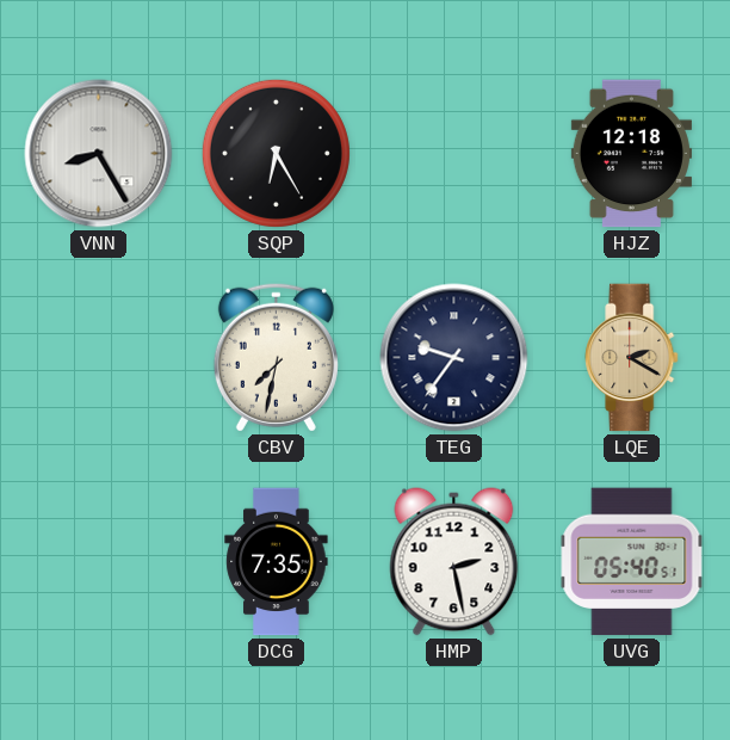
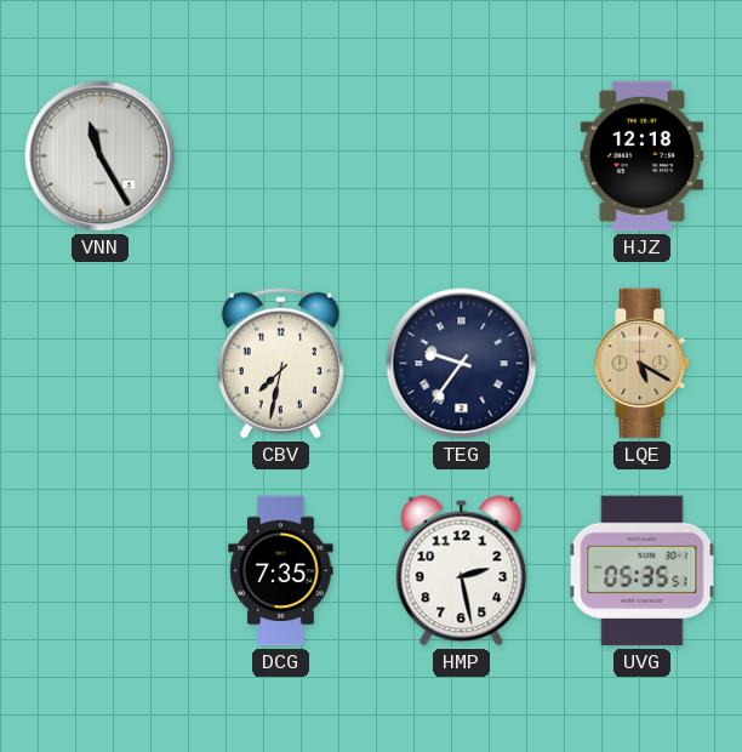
VNN: 8:25 -> 11:25 (101, 156)
SQP: 6:25 -> none (276, 153)
LQE: 2:20 -> 5:20 (643, 364)
UVG: 05:40 -> 05:35 (643, 571)
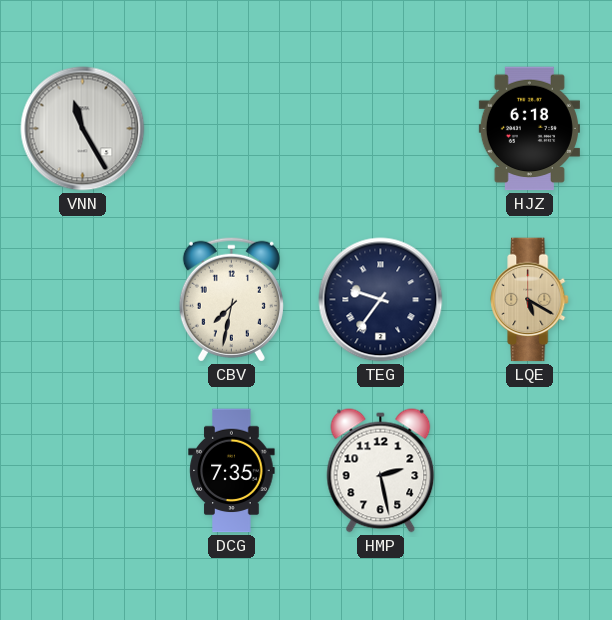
HJZ: 12:18 -> 6:18 (529, 129)
UVG: 05:35 -> none (643, 571)
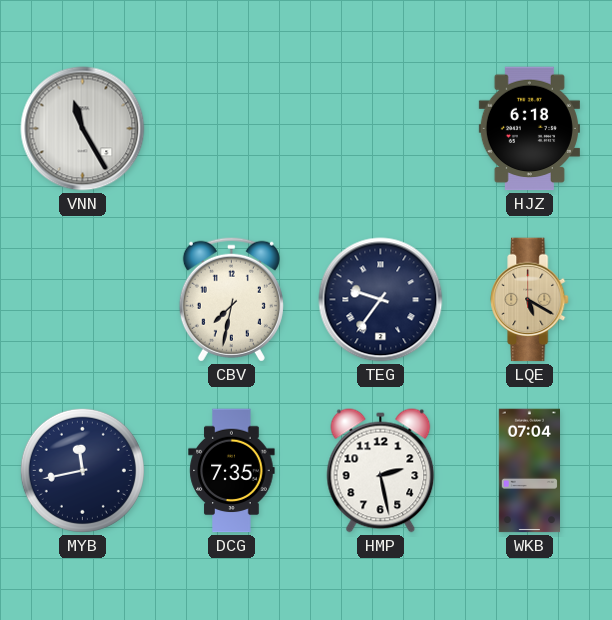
MYB: none -> 11:43 (82, 470)
WKB: none -> 07:04 (529, 471)
